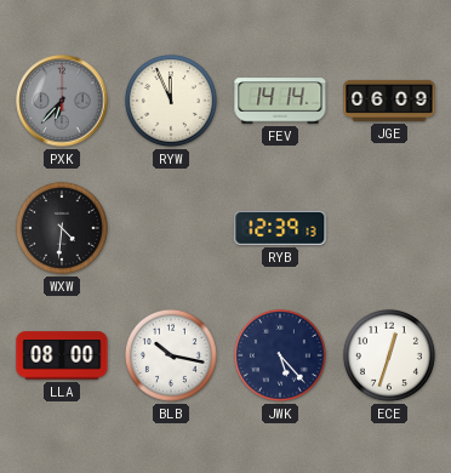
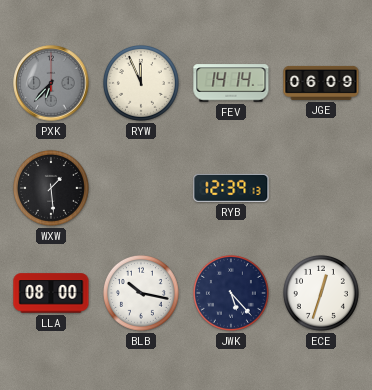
WXW: 4:31 -> 1:29 (51, 188)
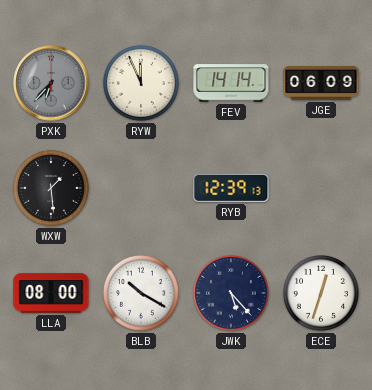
BLB: 10:17 -> 10:20 (141, 293)
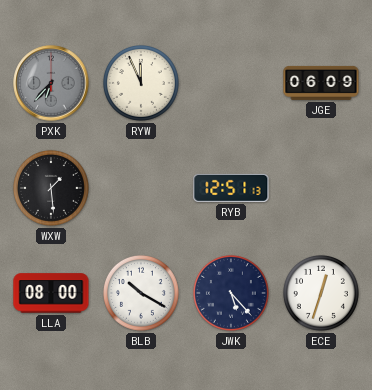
FEV: 14:14 -> none (231, 83)
RYB: 12:39 -> 12:51 (231, 188)
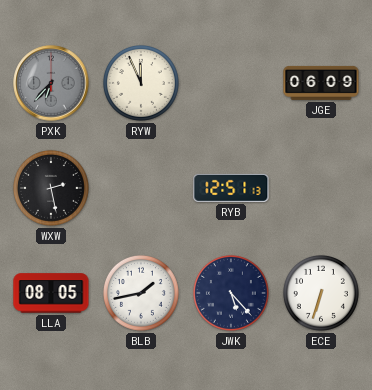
WXW: 1:29 -> 2:28 (51, 188)
LLA: 08:00 -> 08:05 (51, 293)
BLB: 10:20 -> 1:43 (141, 293)
ECE: 12:33 -> 6:33 (321, 293)
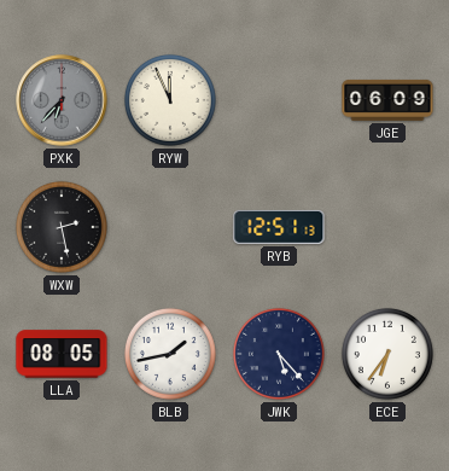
ECE: 6:33 -> 6:36 (387, 354)
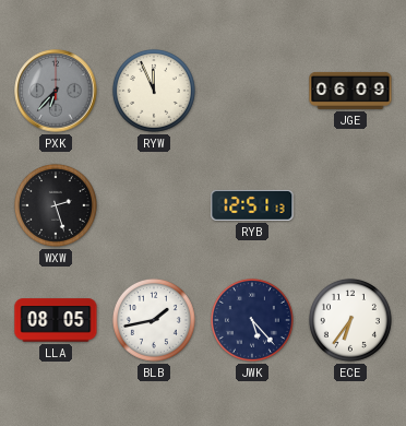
WXW: 2:28 -> 2:27 (56, 205)
